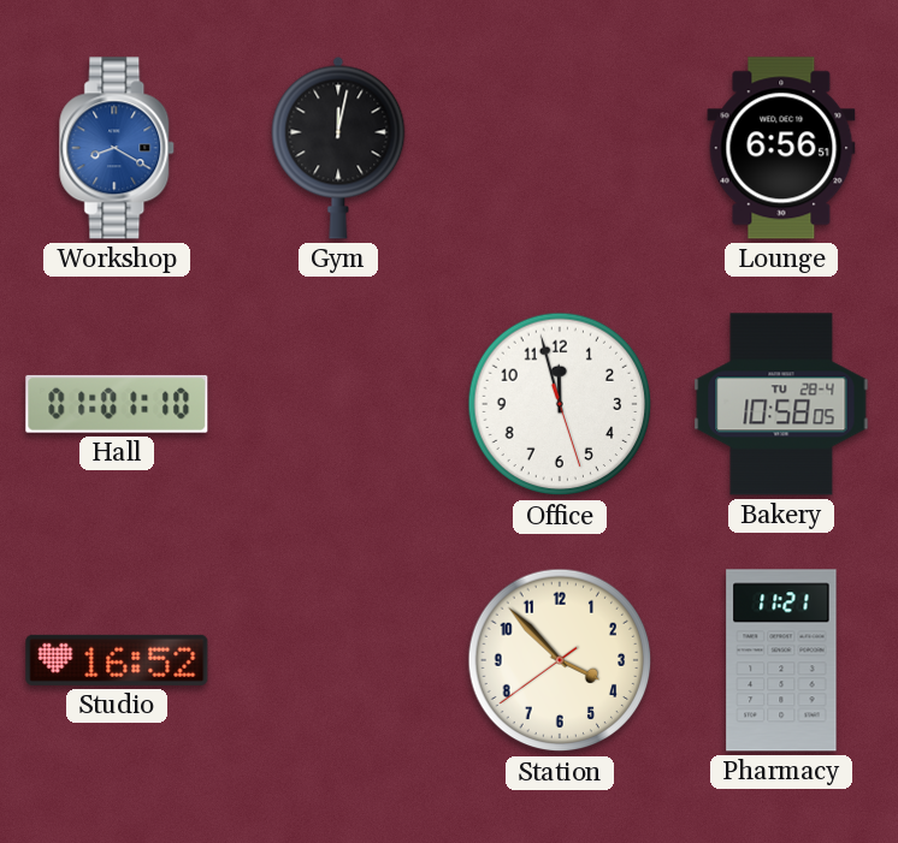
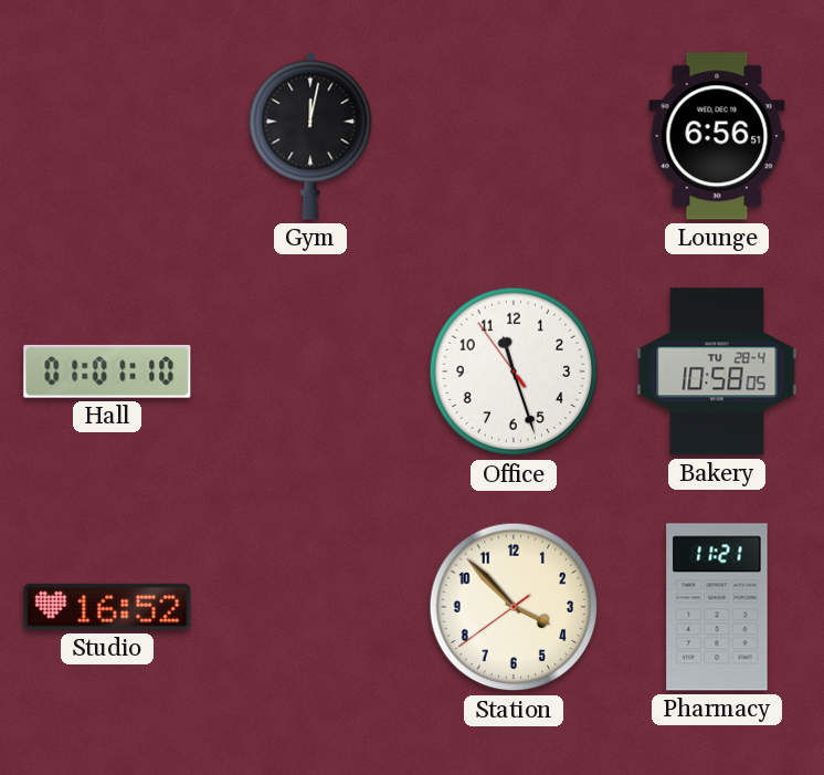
Workshop: 8:20 -> none (118, 148)
Office: 11:57 -> 11:26 (514, 371)
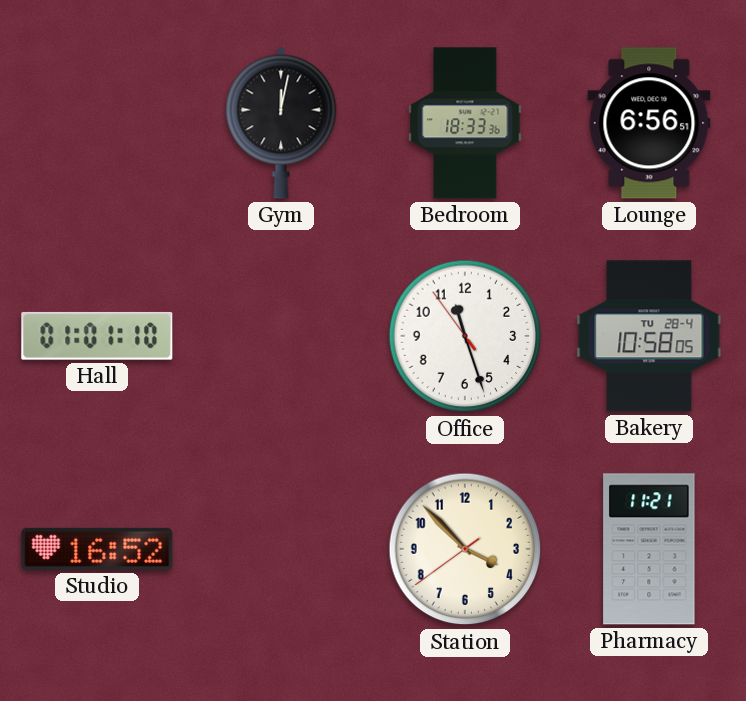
Bedroom: none -> 18:33 (465, 123)
